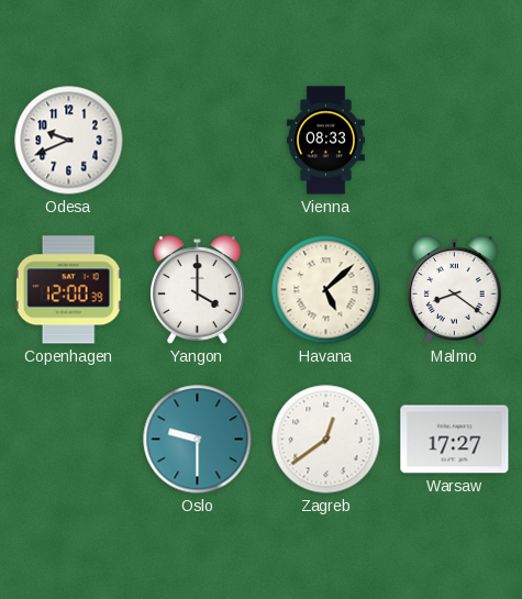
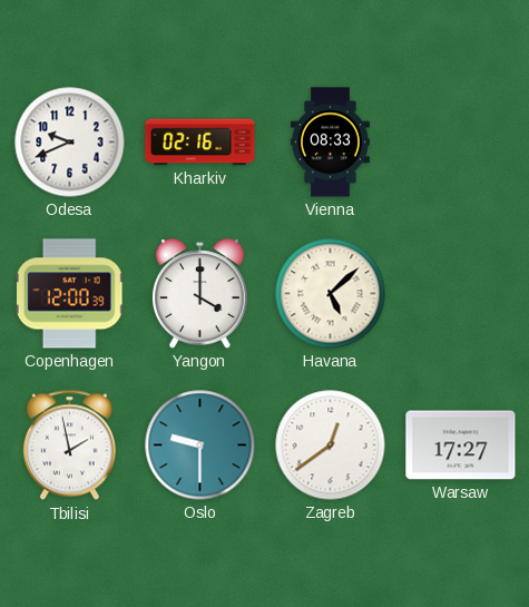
Kharkiv: none -> 02:16 (200, 143)
Malmo: 8:21 -> none (455, 290)
Tbilisi: none -> 1:58 (69, 446)
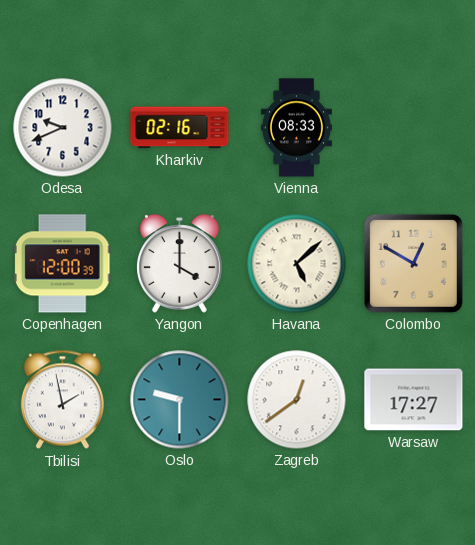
Colombo: none -> 12:50 (413, 263)
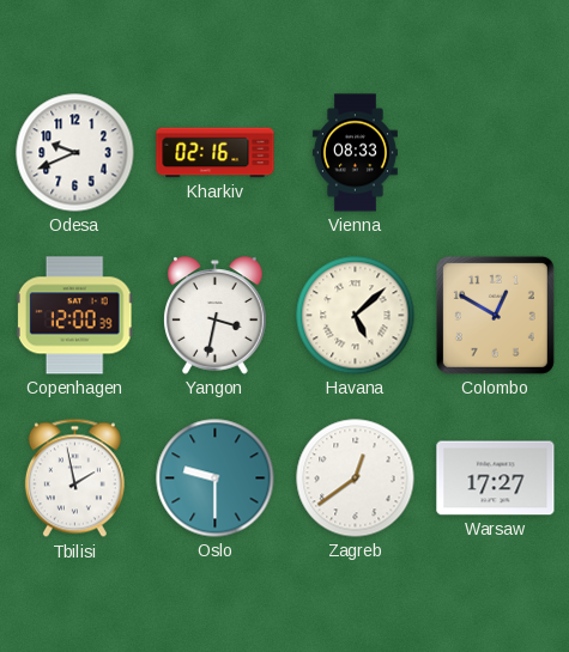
Yangon: 4:00 -> 3:32 (216, 316)
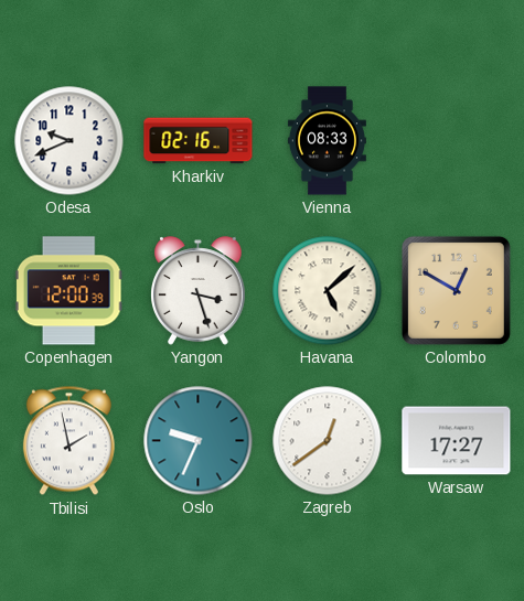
Yangon: 3:32 -> 3:27 (199, 291)
Oslo: 9:30 -> 9:34 (199, 441)
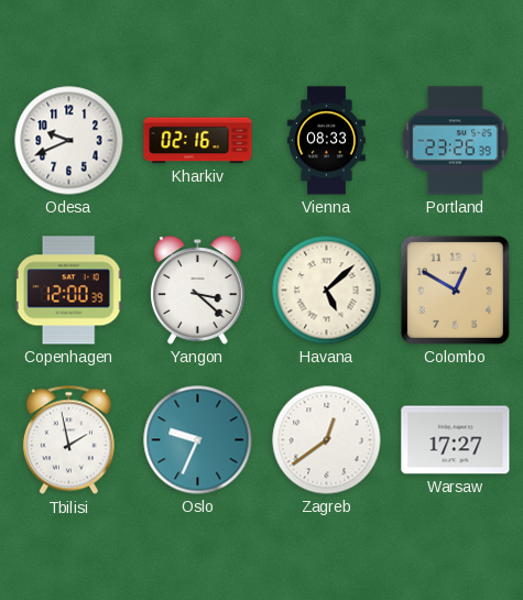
Portland: none -> 23:26 (455, 141)
Yangon: 3:27 -> 3:22 (198, 291)
